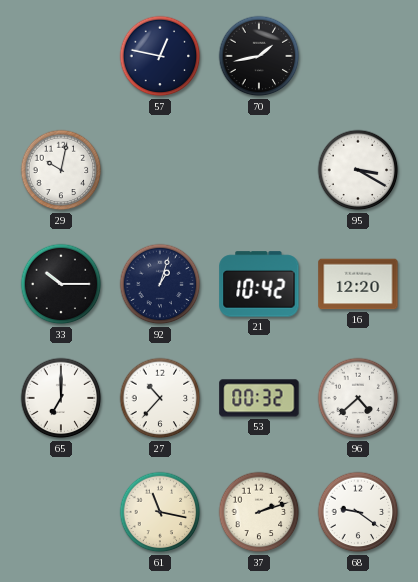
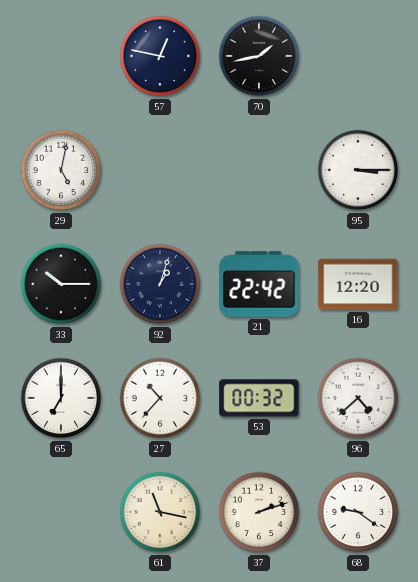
29: 10:02 -> 5:02 (61, 170)
95: 3:20 -> 3:15 (358, 170)
21: 10:42 -> 22:42 (259, 284)
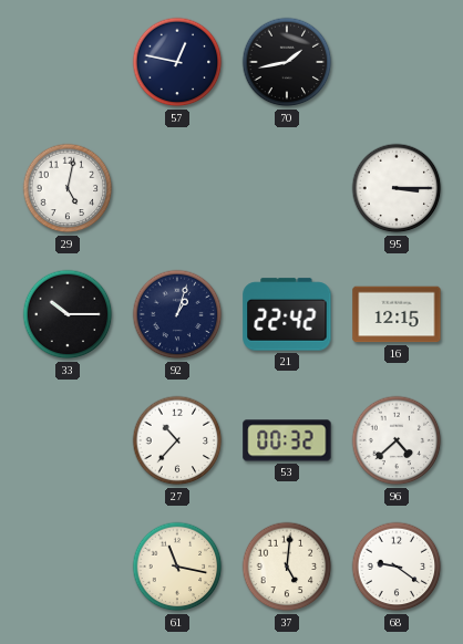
16: 12:20 -> 12:15 (397, 314)
65: 7:00 -> none (61, 398)
37: 2:12 -> 5:01 (287, 567)
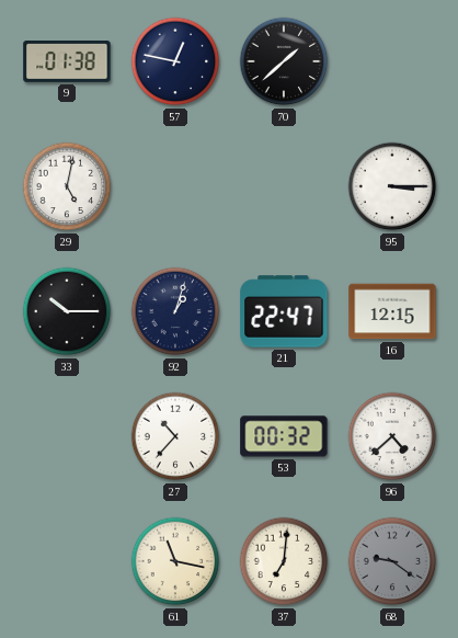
9: none -> 01:38 (67, 62)
70: 1:43 -> 1:38 (284, 61)
21: 22:42 -> 22:47 (284, 311)
37: 5:01 -> 7:01 (284, 561)
68 dial: white -> grey (392, 561)
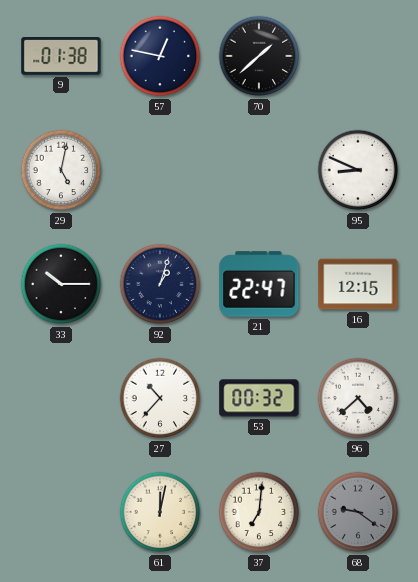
95: 3:15 -> 8:49 (358, 170)
61: 11:17 -> 12:02 (160, 512)
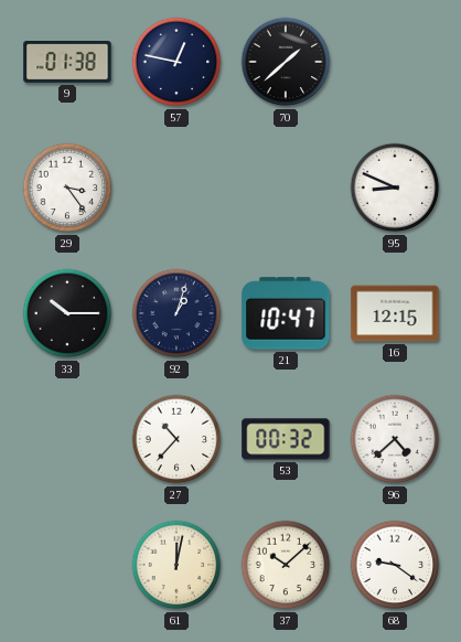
29: 5:02 -> 3:24 (67, 188)
21: 22:47 -> 10:47 (286, 313)
37: 7:01 -> 10:08 (286, 565)
68 dial: grey -> white (395, 565)
